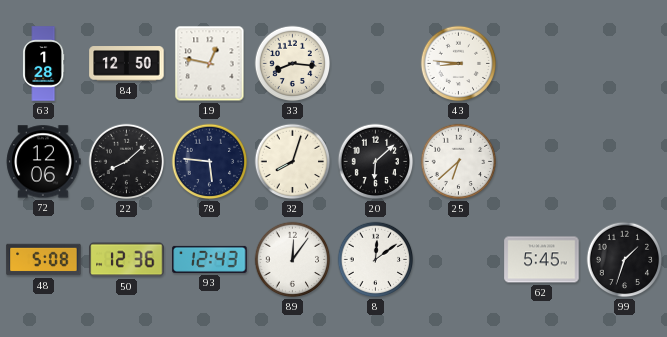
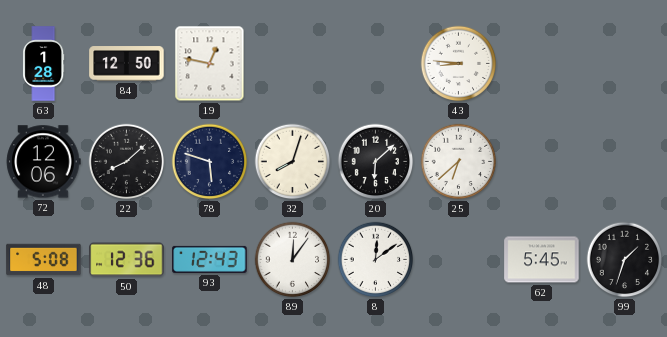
33: 8:16 -> none (293, 64)
78: 5:46 -> 5:48 (210, 162)
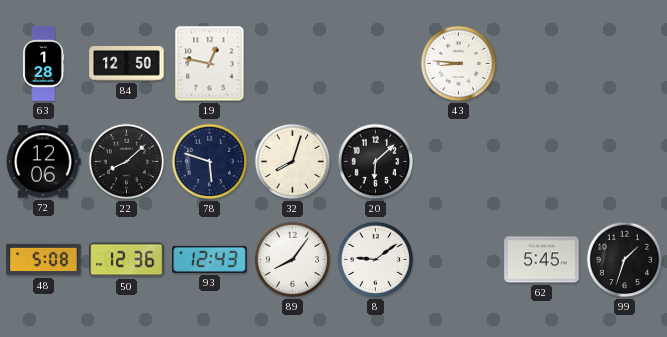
25: 6:38 -> none (459, 162)
89: 12:06 -> 8:06 (293, 260)
8: 12:09 -> 9:09 (376, 260)
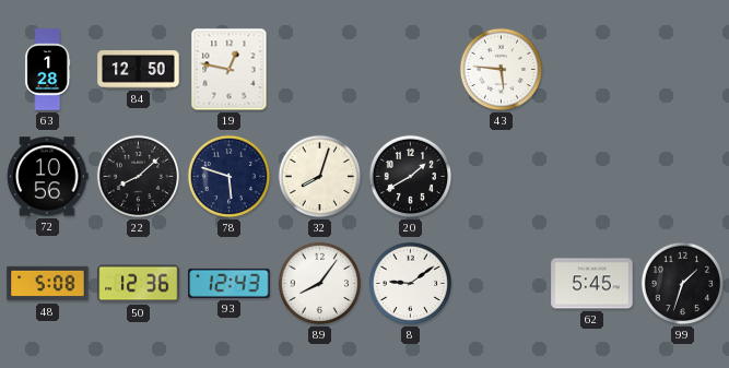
43: 8:46 -> 5:46 (502, 70)
72: 12:06 -> 10:56 (47, 177)
20: 6:08 -> 1:40 (411, 177)
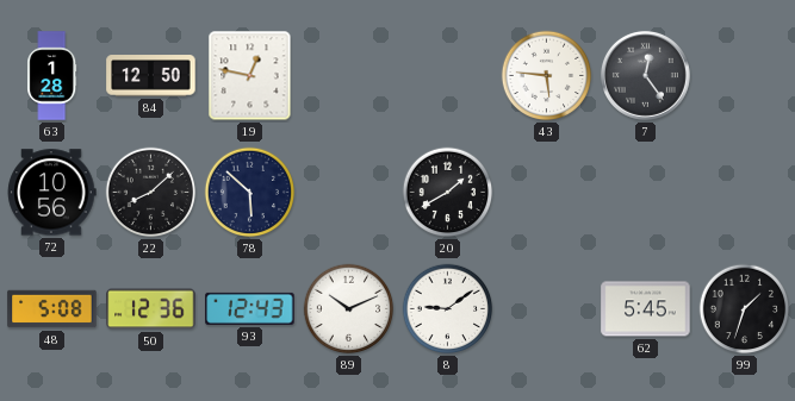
7: none -> 12:24 (645, 75)
78: 5:48 -> 5:52 (250, 193)
32: 8:03 -> none (320, 177)
89: 8:06 -> 10:11 (349, 309)
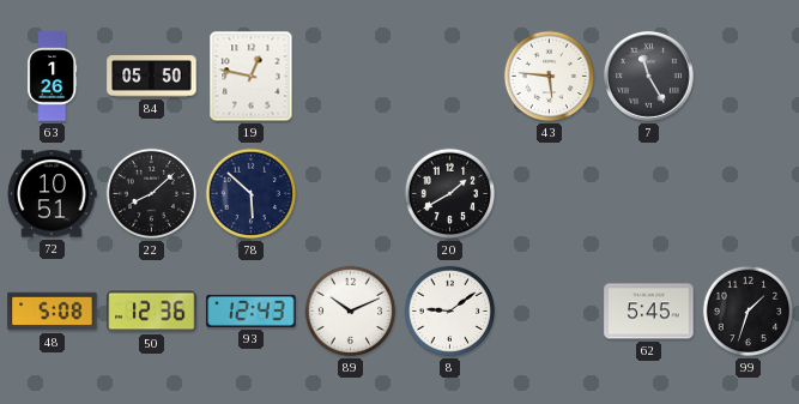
63: 1:28 -> 1:26 (53, 77)
84: 12:50 -> 05:50 (152, 77)
7: 12:24 -> 11:25 (648, 76)
72: 10:56 -> 10:51 (52, 194)
